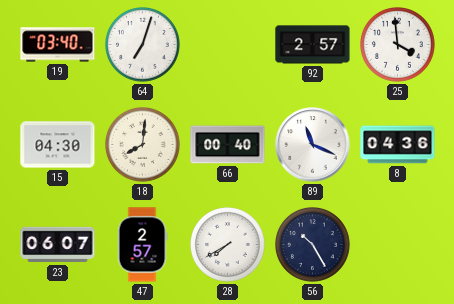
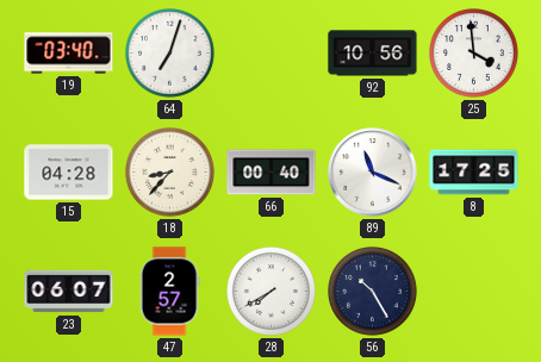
92: 2:57 -> 10:56 (373, 54)
15: 04:30 -> 04:28 (69, 173)
18: 8:01 -> 8:37 (170, 173)
8: 04:36 -> 17:25 (474, 173)
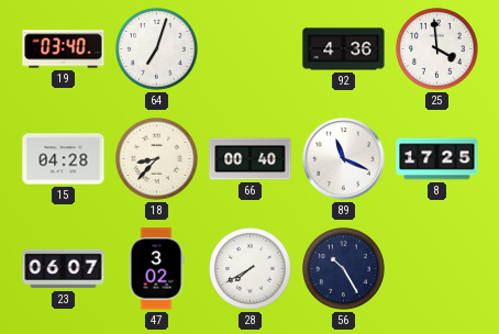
92: 10:56 -> 4:36 (344, 49)
47: 2:57 -> 3:02 (156, 269)
